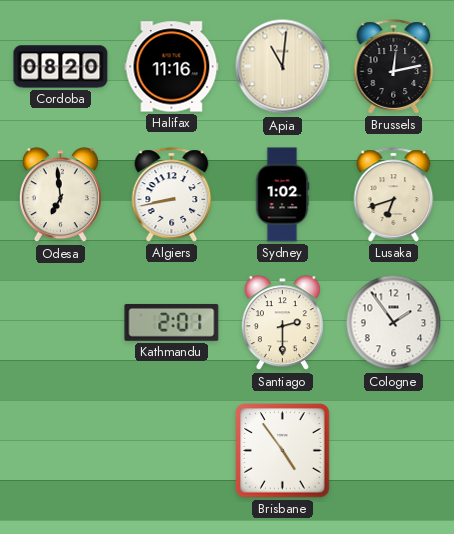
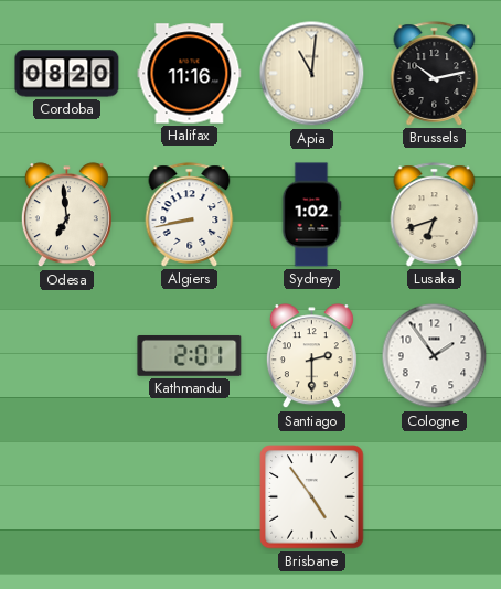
Brussels: 12:13 -> 10:13 (435, 74)
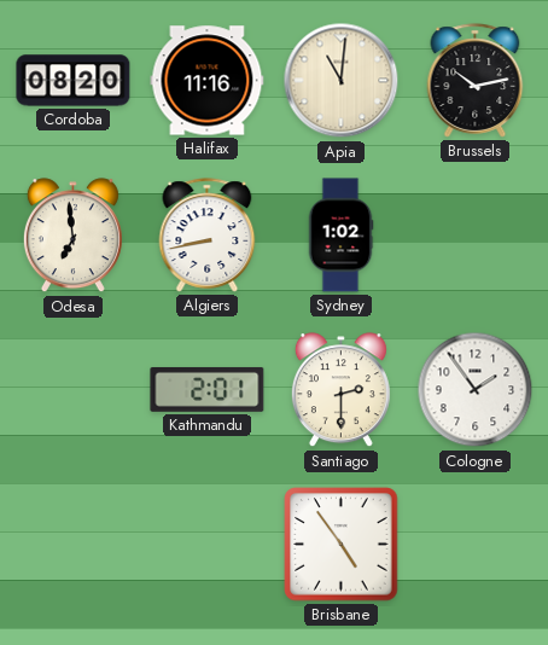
Lusaka: 6:42 -> none (435, 215)
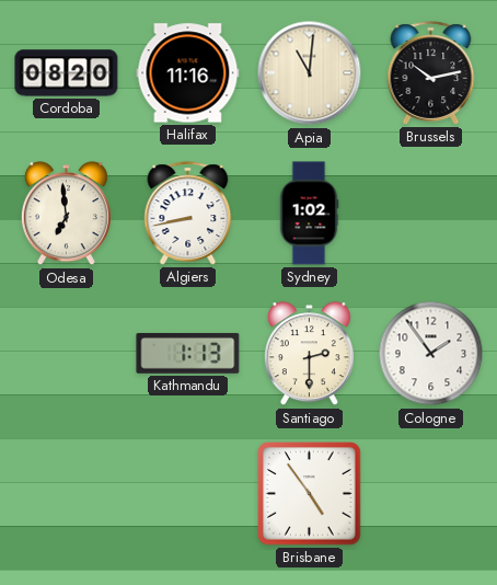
Kathmandu: 2:01 -> 1:13 (188, 353)
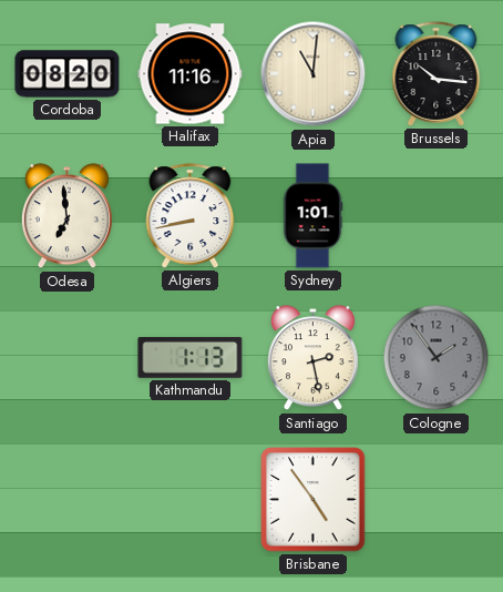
Brussels: 10:13 -> 10:16 (437, 74)
Sydney: 1:02 -> 1:01 (312, 216)
Santiago: 2:30 -> 2:28 (312, 358)
Cologne dial: white -> grey (437, 358)
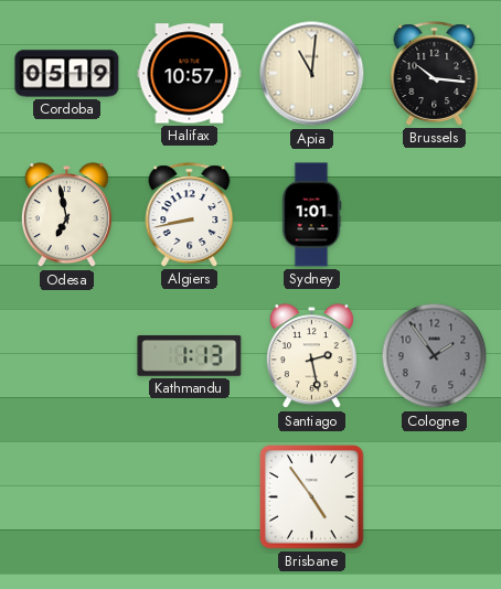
Cordoba: 08:20 -> 05:19 (67, 74)
Halifax: 11:16 -> 10:57 (190, 74)
Odesa: 6:59 -> 6:58 (66, 215)
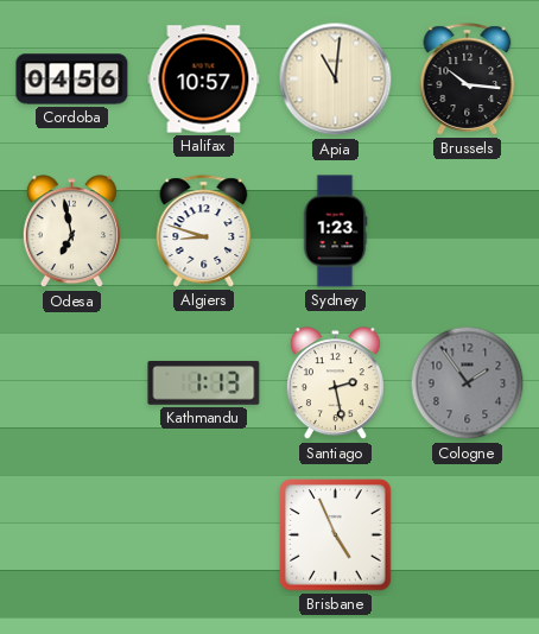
Cordoba: 05:19 -> 04:56 (72, 80)
Algiers: 8:43 -> 8:48 (204, 232)
Sydney: 1:01 -> 1:23 (335, 232)
Brisbane: 4:54 -> 4:56 (336, 535)
